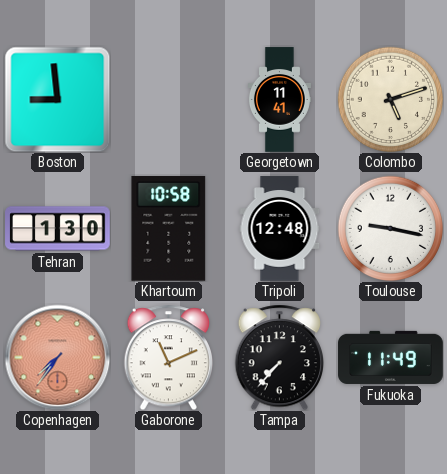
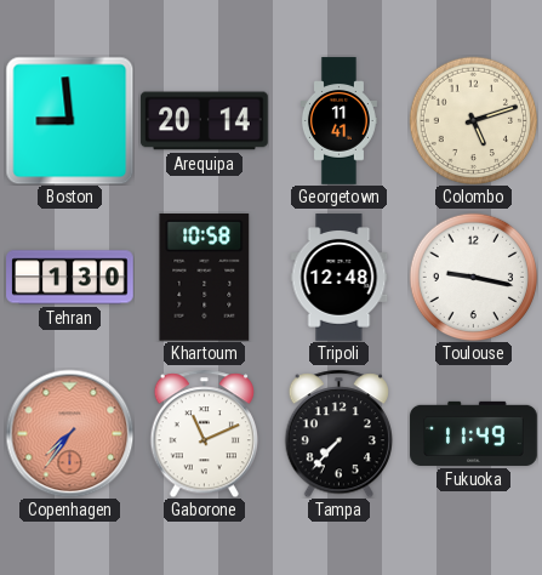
Arequipa: none -> 20:14 (205, 121)
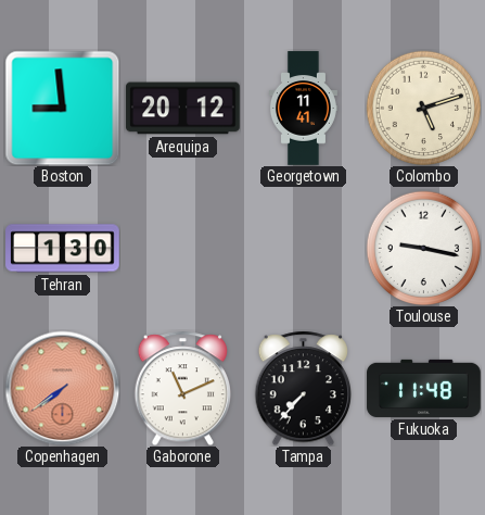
Arequipa: 20:14 -> 20:12 (183, 109)
Khartoum: 10:58 -> none (205, 277)
Tripoli: 12:48 -> none (340, 278)
Copenhagen: 7:36 -> 7:39 (62, 388)
Fukuoka: 11:49 -> 11:48 (424, 388)
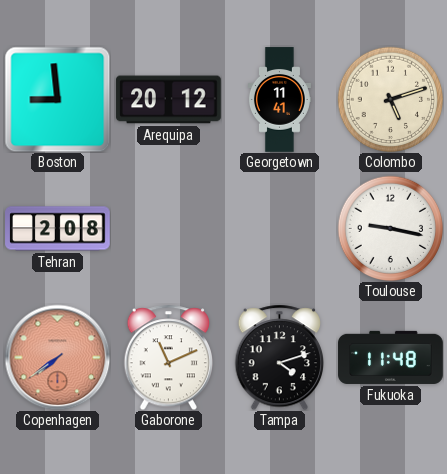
Tehran: 1:30 -> 2:08 (58, 229)
Tampa: 7:37 -> 4:12 (279, 357)
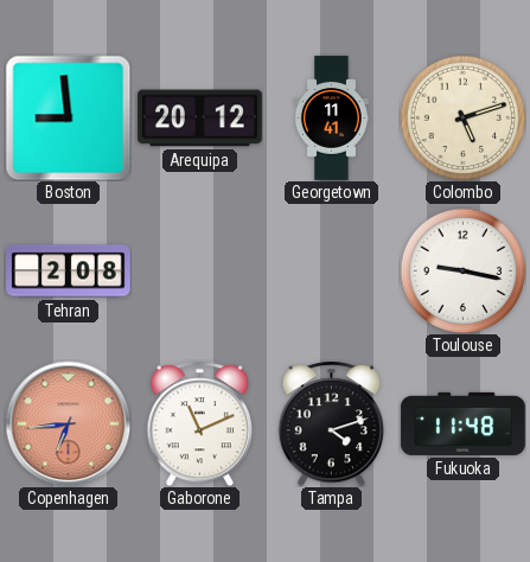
Copenhagen: 7:39 -> 6:44 (68, 423)
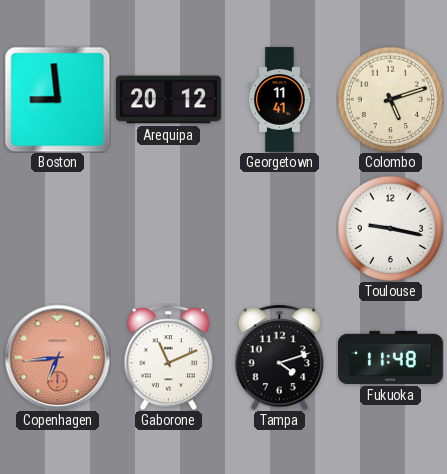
Tehran: 2:08 -> none (69, 272)
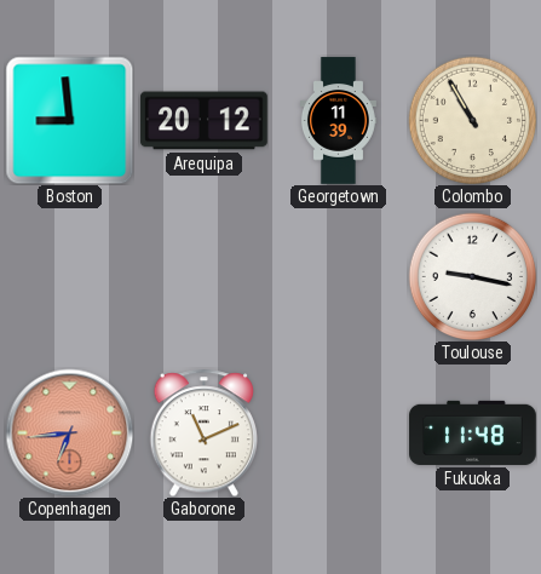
Georgetown: 11:41 -> 11:39 (338, 121)
Colombo: 5:12 -> 10:55 (472, 120)
Tampa: 4:12 -> none (279, 357)
